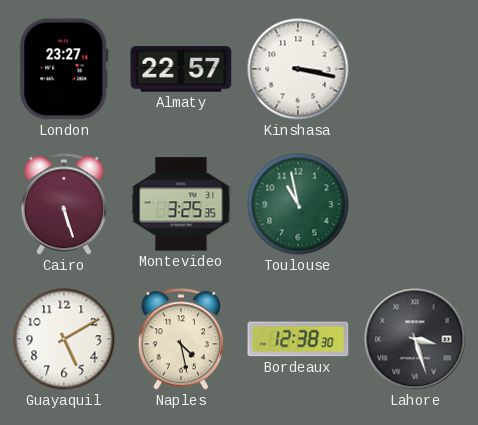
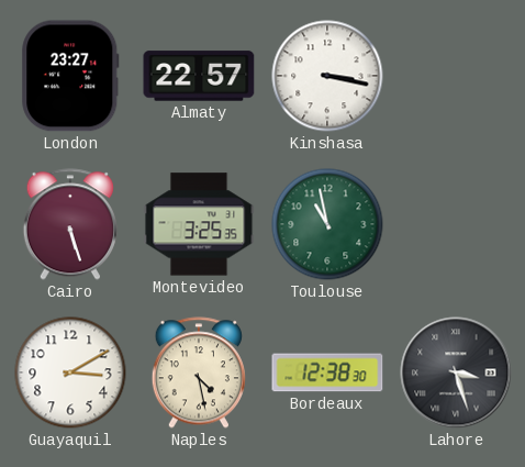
Guayaquil: 5:10 -> 3:10 (70, 373)
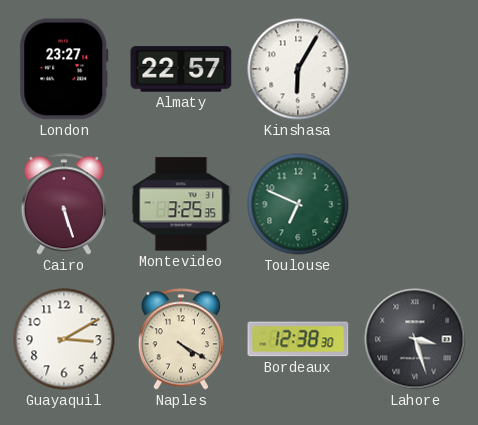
Kinshasa: 3:17 -> 6:05 (298, 69)
Toulouse: 10:58 -> 6:49 (298, 204)
Naples: 4:28 -> 4:20 (181, 339)
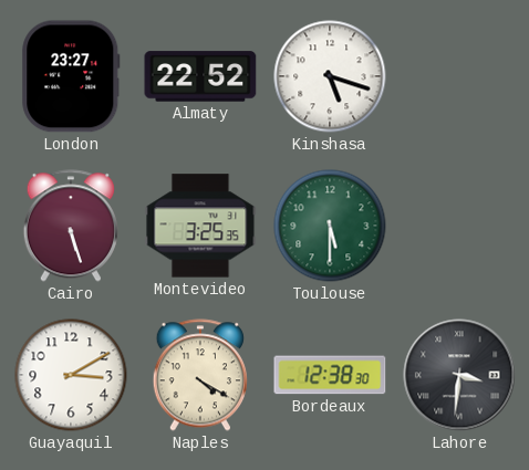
Almaty: 22:57 -> 22:52 (200, 76)
Kinshasa: 6:05 -> 5:18 (330, 76)
Toulouse: 6:49 -> 5:30 (330, 226)
Lahore: 3:27 -> 3:31 (459, 375)
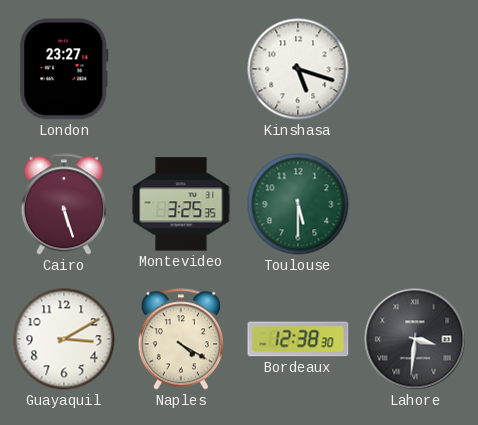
Almaty: 22:52 -> none (200, 76)
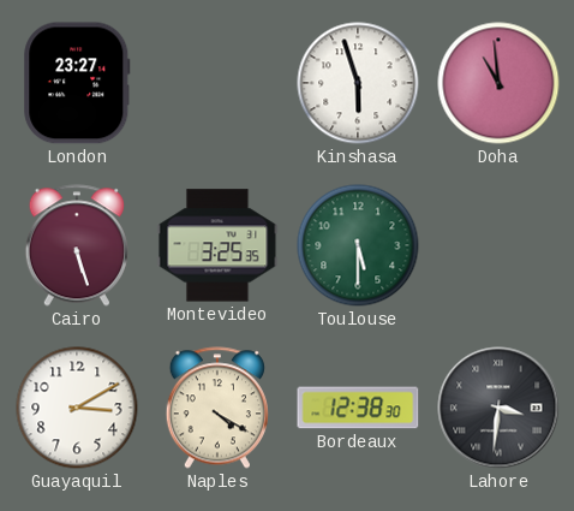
Kinshasa: 5:18 -> 5:57 (358, 83)
Doha: none -> 10:59 (498, 83)
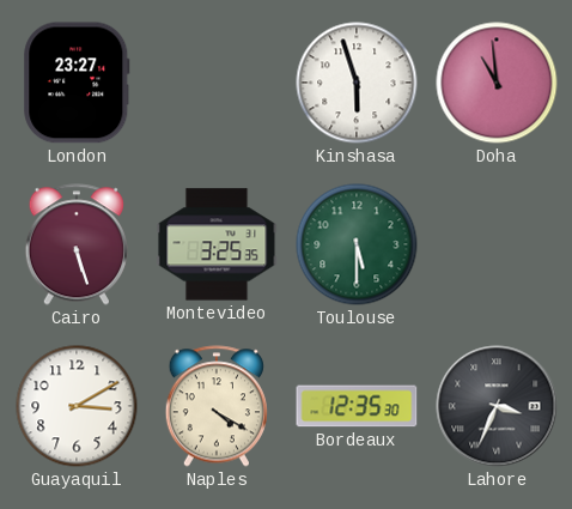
Bordeaux: 12:38 -> 12:35 (357, 406)
Lahore: 3:31 -> 3:34 (497, 406)
